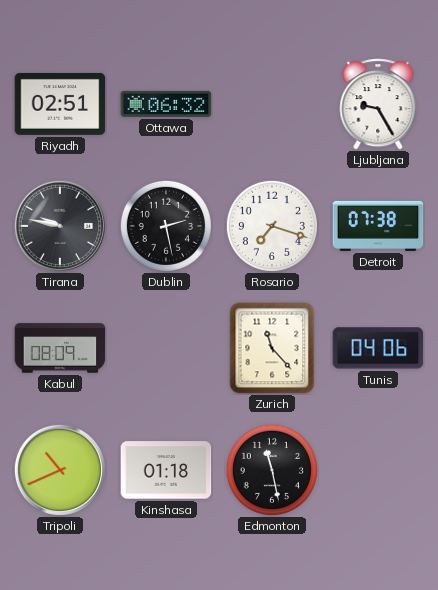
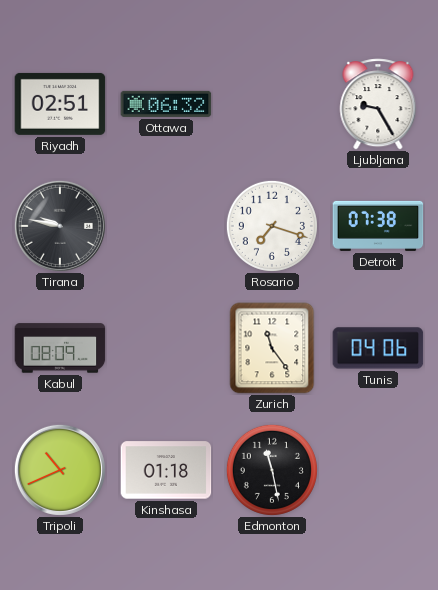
Dublin: 2:28 -> none (166, 226)
Zurich: 11:23 -> 11:24 (272, 348)
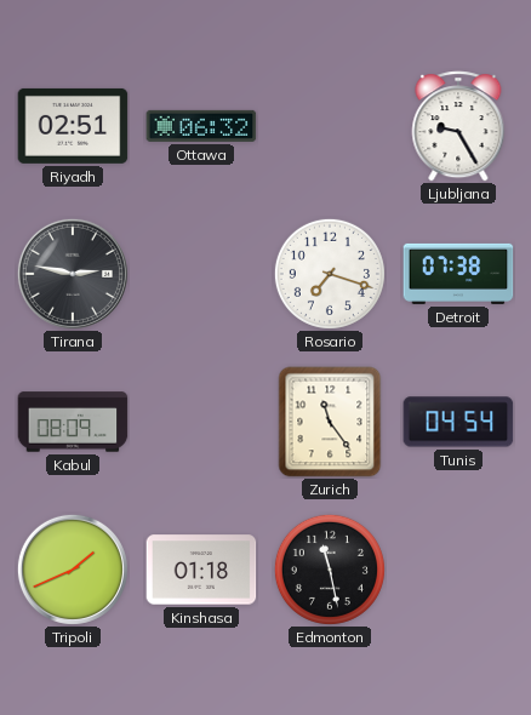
Tirana: 9:47 -> 2:47 (73, 274)
Tunis: 04:06 -> 04:54 (458, 422)
Tripoli: 10:41 -> 1:41 (73, 570)
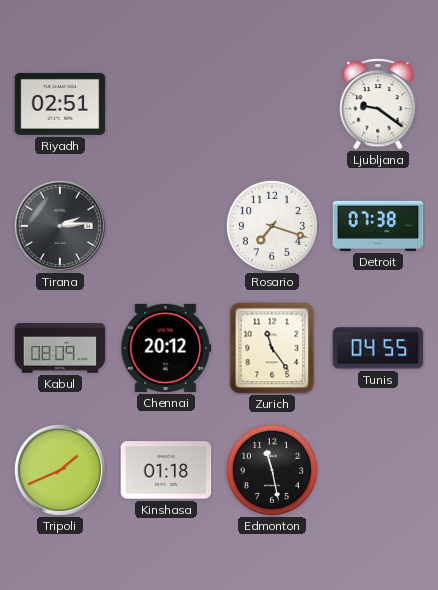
Ottawa: 06:32 -> none (201, 126)
Ljubljana: 9:25 -> 9:21 (378, 104)
Tirana: 2:47 -> 2:14 (60, 226)
Chennai: none -> 20:12 (166, 348)
Tunis: 04:54 -> 04:55 (378, 348)
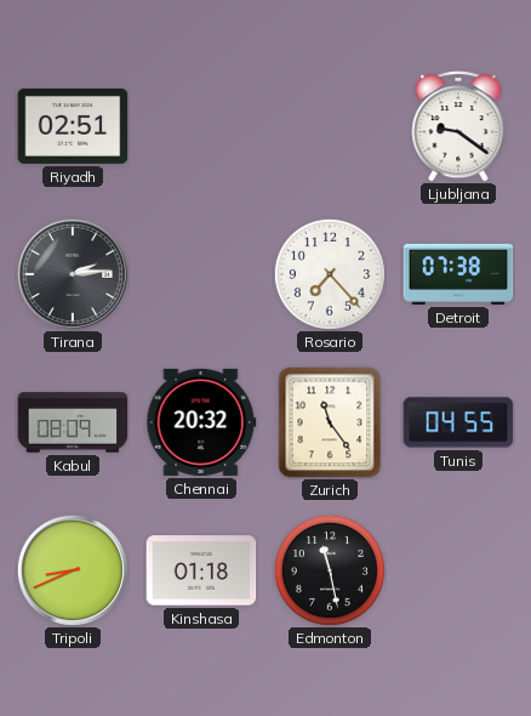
Rosario: 7:18 -> 7:23 (330, 274)
Chennai: 20:12 -> 20:32 (201, 422)
Tripoli: 1:41 -> 8:41 (73, 570)
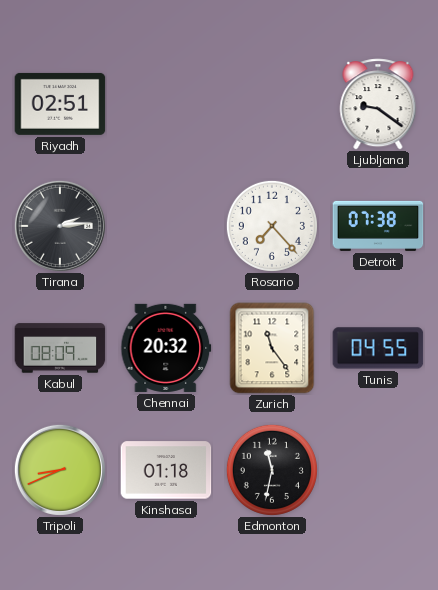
Edmonton: 11:28 -> 11:32 (272, 470)
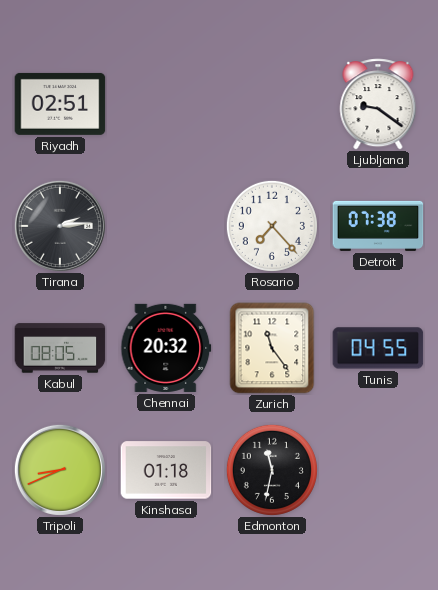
Kabul: 08:09 -> 08:05 (60, 348)
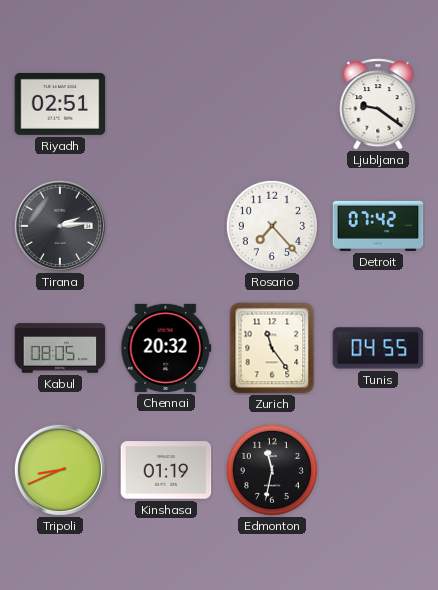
Detroit: 07:38 -> 07:42 (378, 226)
Kinshasa: 01:18 -> 01:19 (166, 470)
